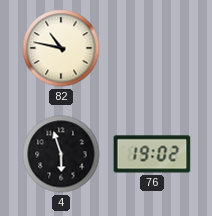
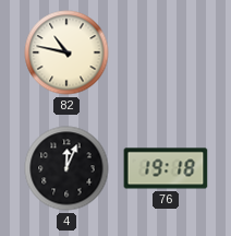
4: 5:57 -> 12:04 (66, 168)
76: 19:02 -> 19:18 (166, 168)
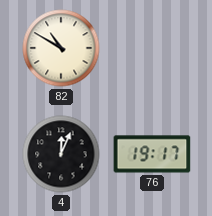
82: 10:47 -> 10:50 (61, 48)
76: 19:18 -> 19:17 (152, 154)
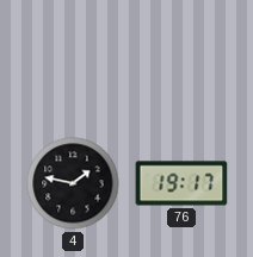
82: 10:50 -> none (61, 48)
4: 12:04 -> 1:47 (73, 183)
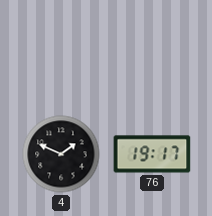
4: 1:47 -> 1:49 (61, 154)
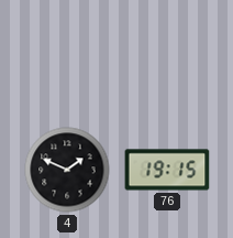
76: 19:17 -> 19:15 (167, 170)
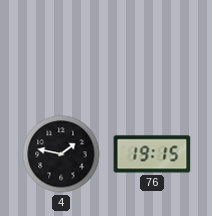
4: 1:49 -> 1:47 (61, 154)
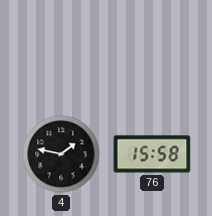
76: 19:15 -> 15:58 (152, 154)
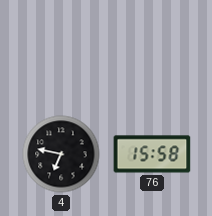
4: 1:47 -> 6:47 (61, 154)
